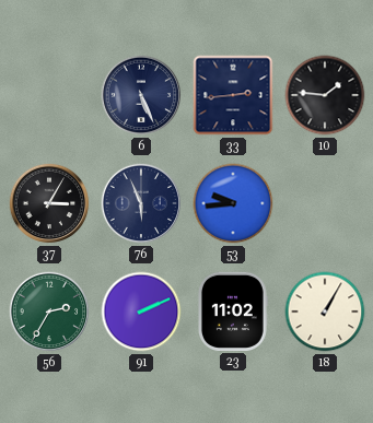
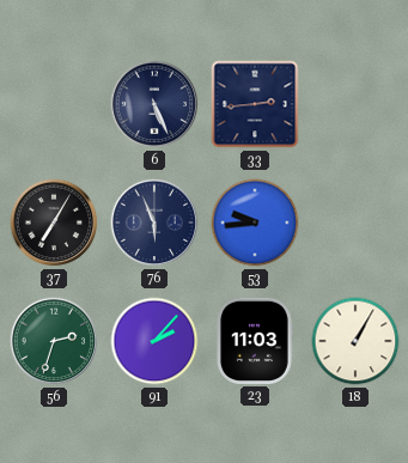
10: 1:46 -> none (325, 95)
37: 3:05 -> 7:05 (54, 223)
56: 2:35 -> 2:33 (54, 341)
91: 2:11 -> 2:07 (154, 341)
23: 11:02 -> 11:03 (255, 341)
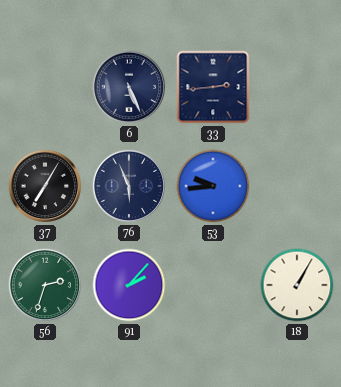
23: 11:03 -> none (255, 341)
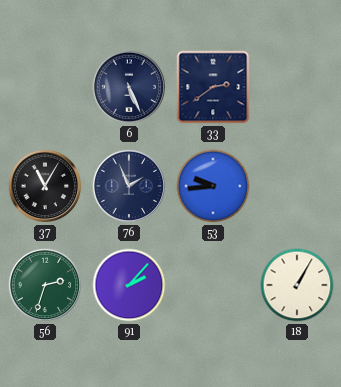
33: 2:44 -> 2:39 (213, 87)
37: 7:05 -> 11:05 (45, 186)
76: 5:56 -> 1:56 (129, 186)
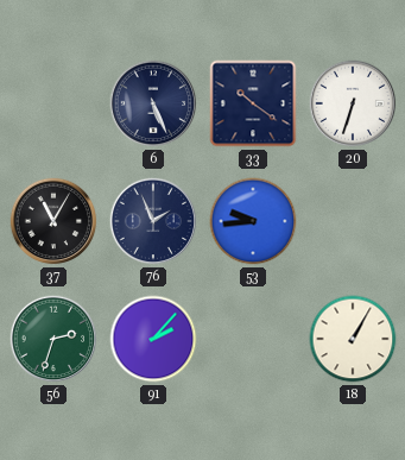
33: 2:39 -> 10:21 (253, 103)
20: none -> 6:33 (353, 103)
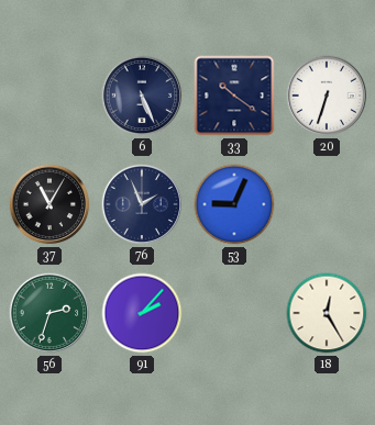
53: 9:44 -> 9:04 (234, 204)
18: 1:05 -> 12:25 (327, 313)
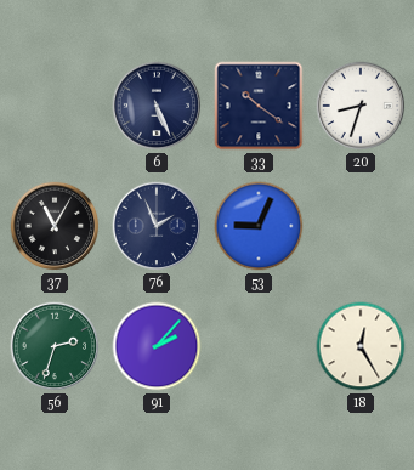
20: 6:33 -> 8:33 (361, 106)
